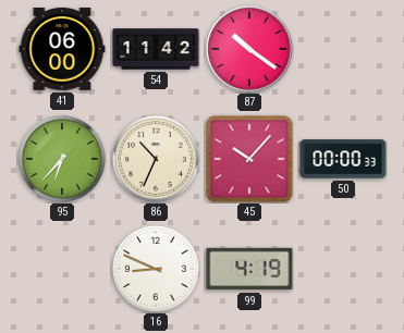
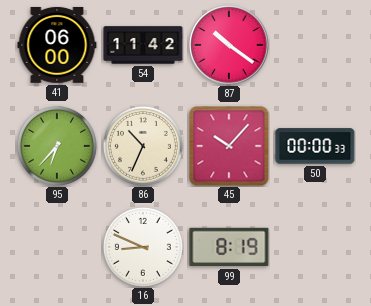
99: 4:19 -> 8:19 (229, 247)
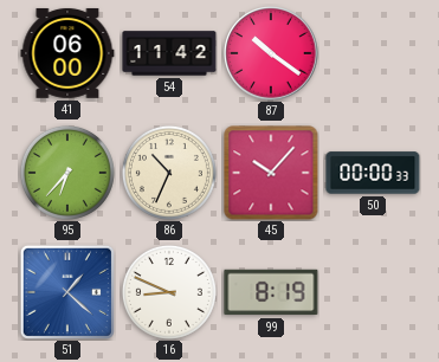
51: none -> 1:22 (67, 292)
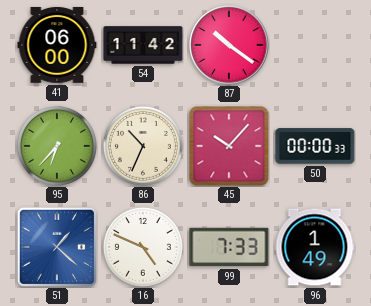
16: 8:49 -> 4:49 (143, 247)
99: 8:19 -> 7:33 (229, 247)
96: none -> 1:49 (315, 247)
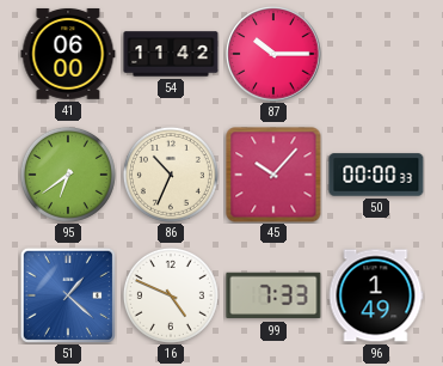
87: 10:21 -> 10:15 (273, 54)
95: 6:37 -> 6:39 (68, 175)
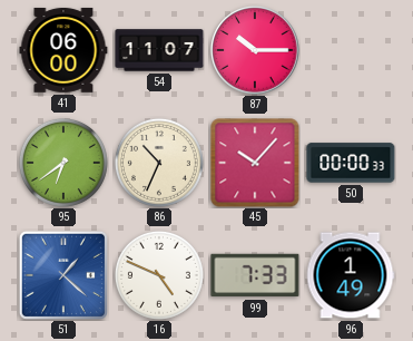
54: 11:42 -> 11:07 (159, 50)
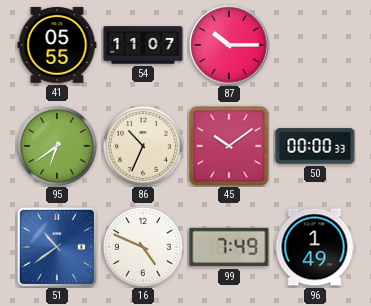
41: 06:00 -> 05:55 (57, 45)
45: 10:07 -> 10:09 (229, 146)
51: 1:22 -> 10:39 (57, 247)
99: 7:33 -> 7:49 (229, 247)
